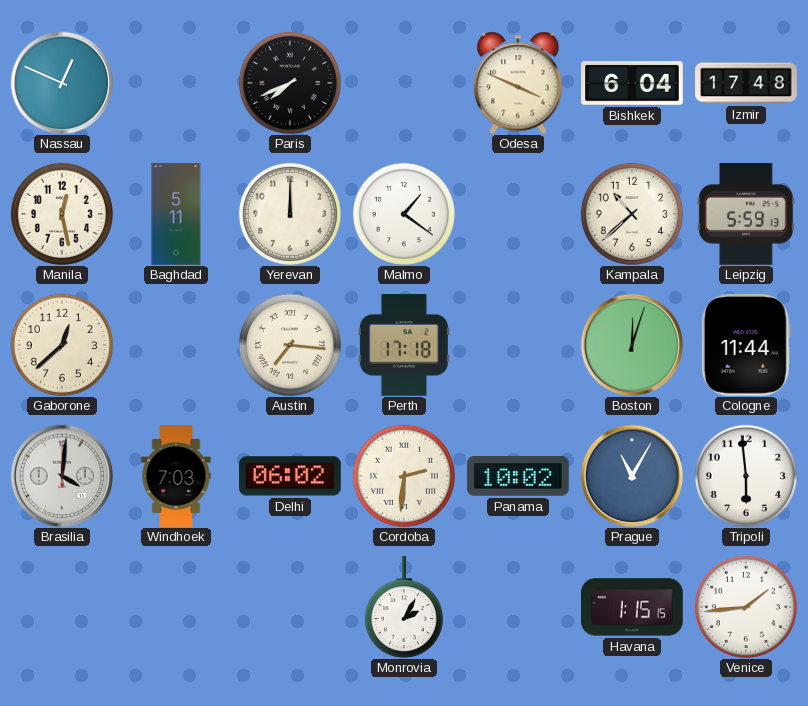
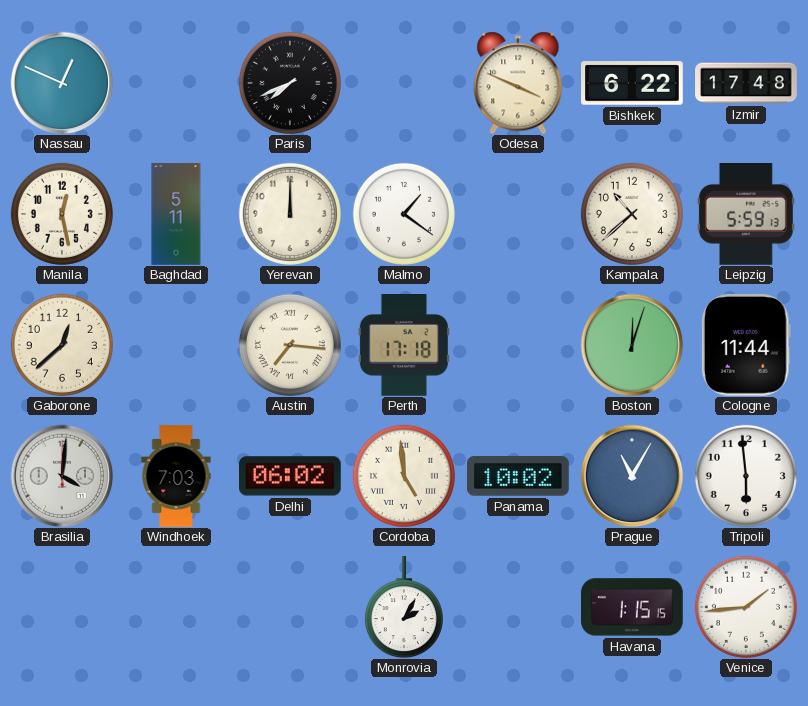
Bishkek: 6:04 -> 6:22 (632, 83)
Cordoba: 2:31 -> 4:59 (404, 476)
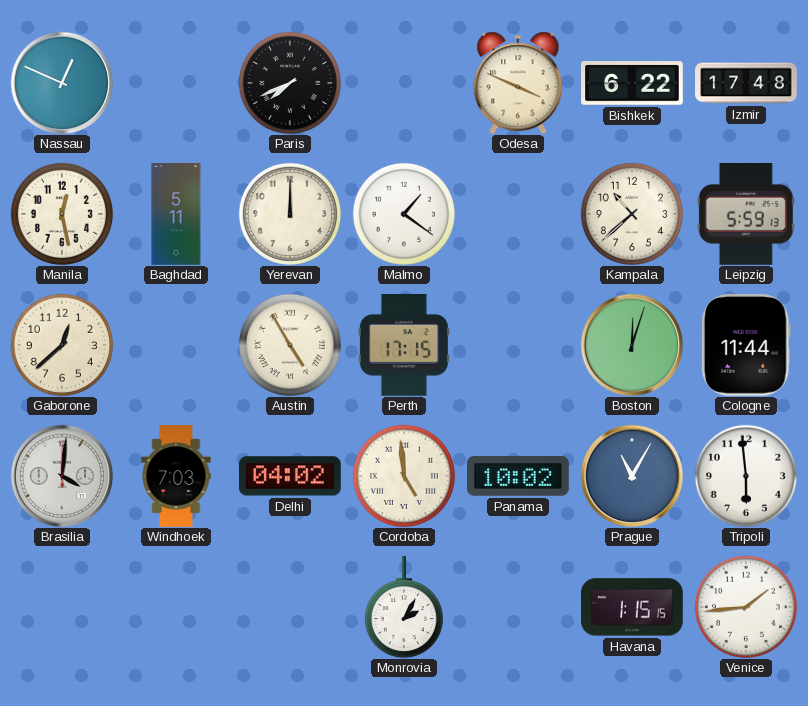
Austin: 7:16 -> 4:55 (290, 345)
Perth: 17:18 -> 17:15 (404, 346)
Delhi: 06:02 -> 04:02 (291, 476)
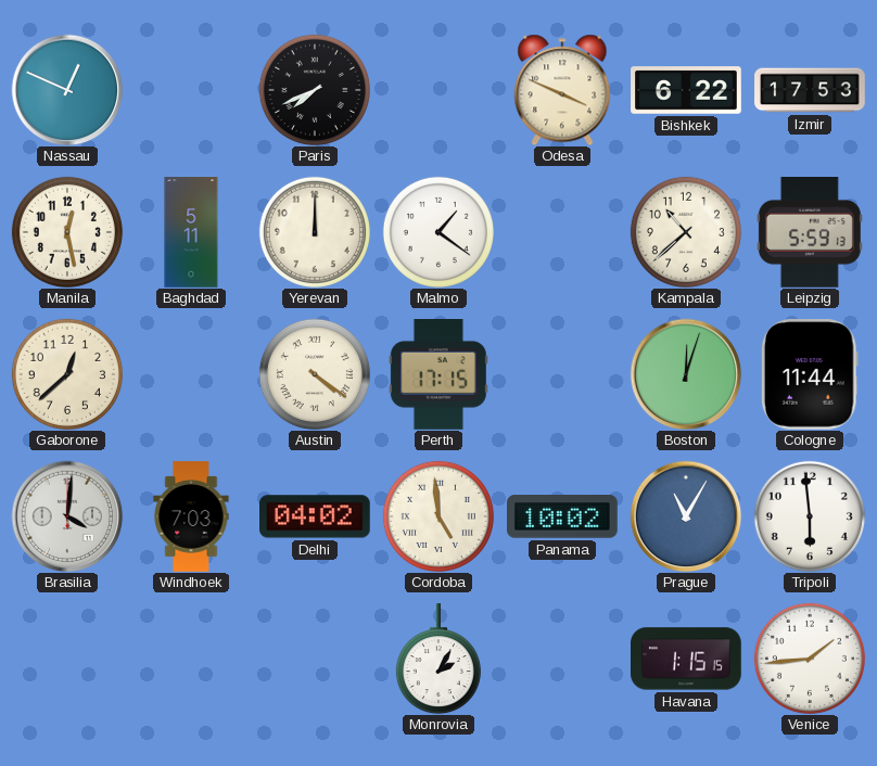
Izmir: 17:48 -> 17:53 (810, 90)
Austin: 4:55 -> 4:21 (315, 374)
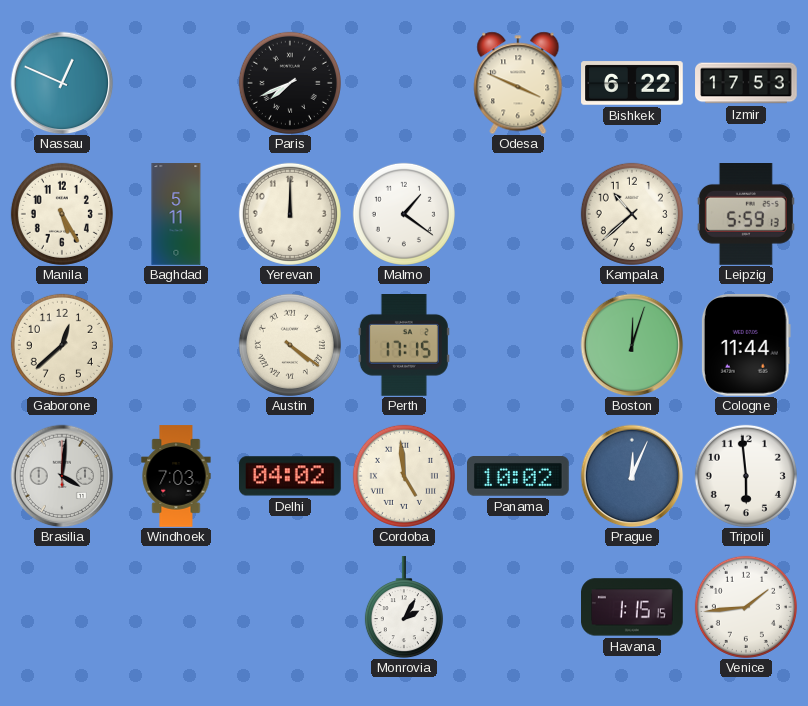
Manila: 12:28 -> 5:25 (62, 214)
Prague: 11:05 -> 12:04 (632, 476)
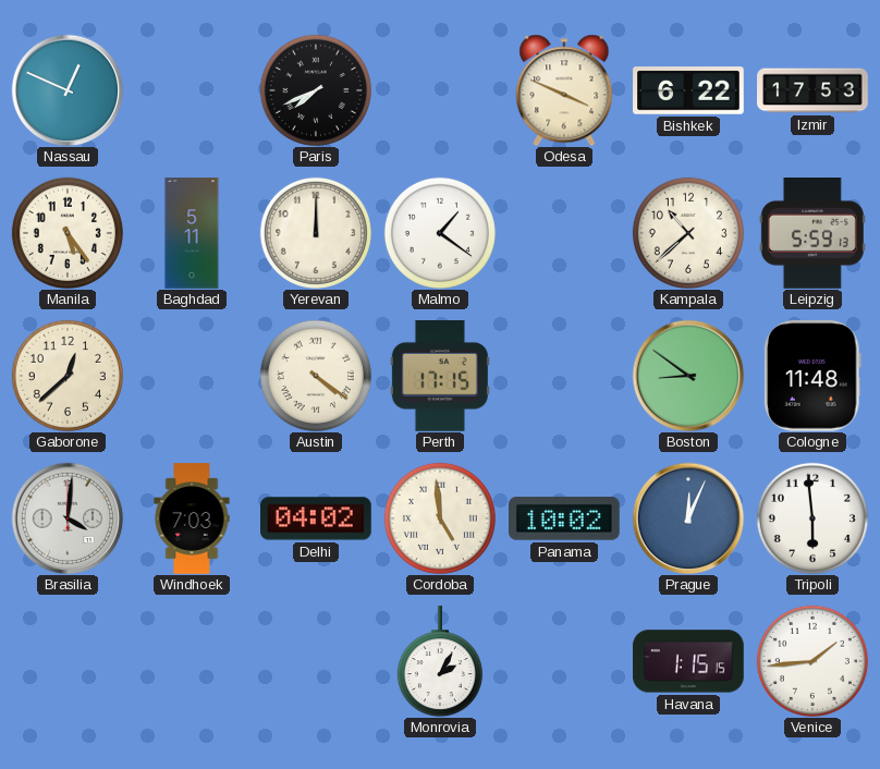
Manila: 5:25 -> 5:24 (68, 233)
Boston: 12:03 -> 8:51 (688, 376)
Cologne: 11:44 -> 11:48 (812, 377)
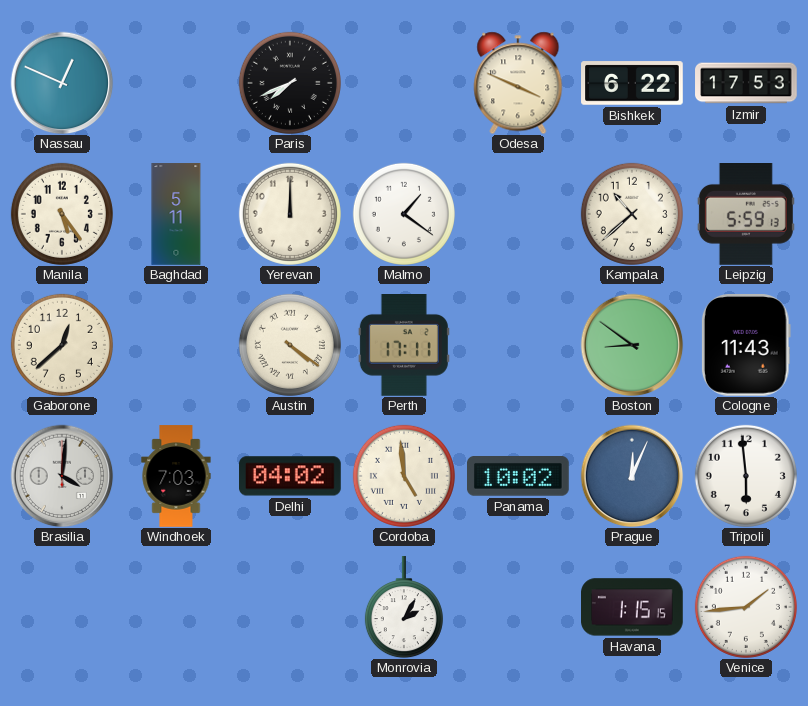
Perth: 17:15 -> 17:11 (404, 346)
Cologne: 11:48 -> 11:43 (746, 346)
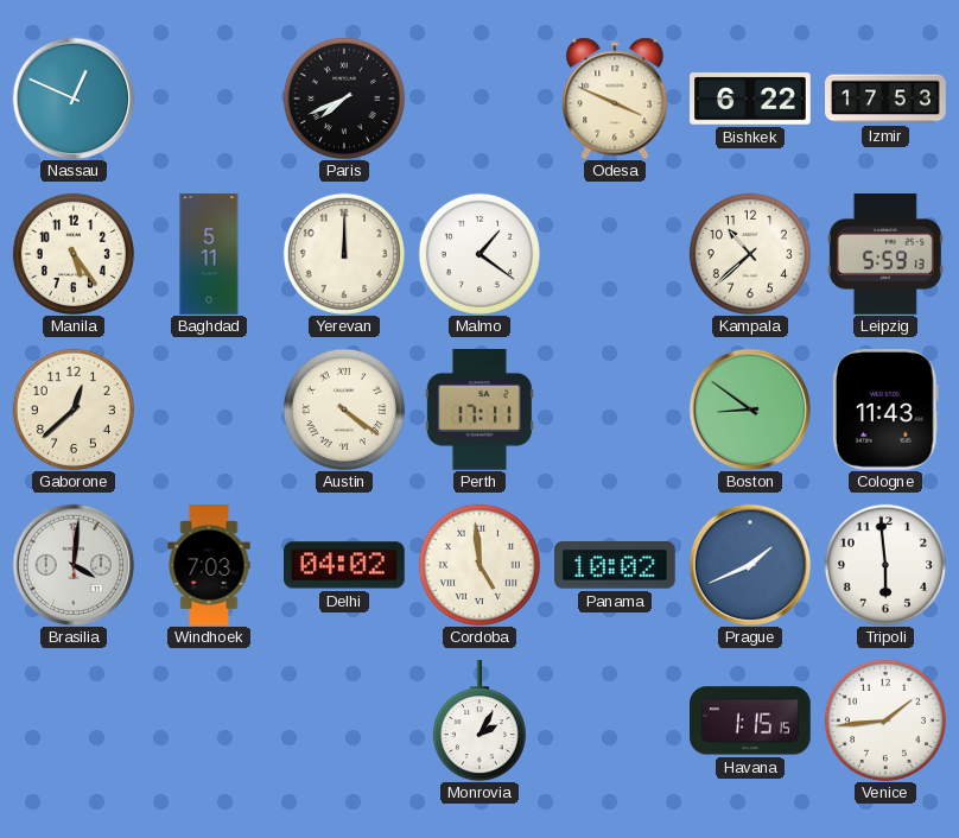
Prague: 12:04 -> 1:41 (750, 565)
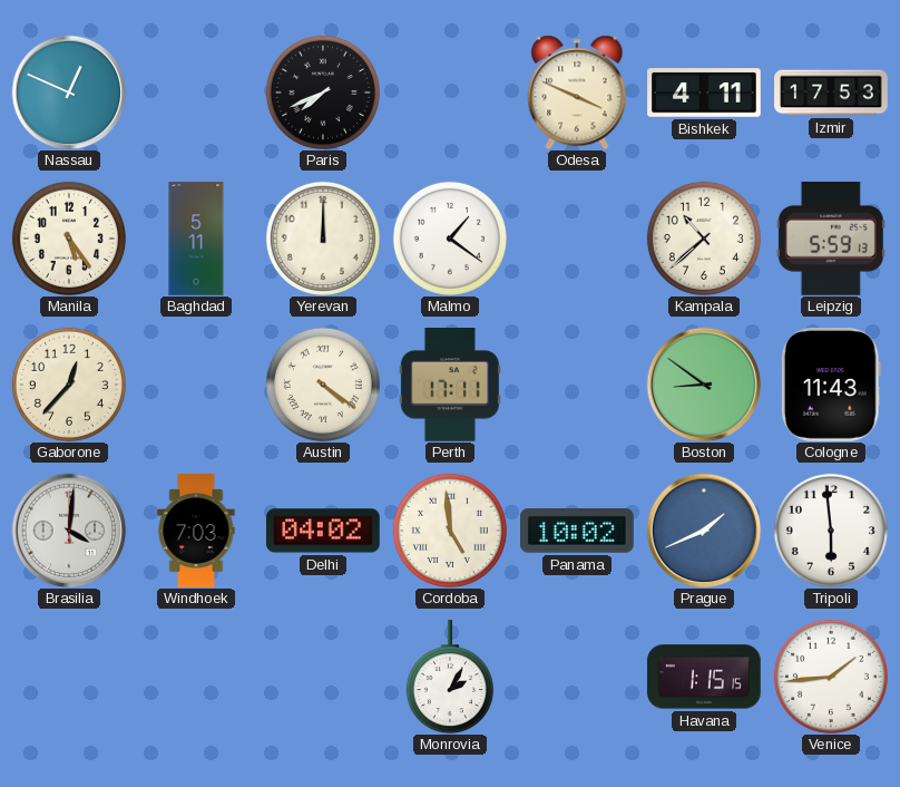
Bishkek: 6:22 -> 4:11 (704, 93)
Gaborone: 12:38 -> 12:37 (69, 385)
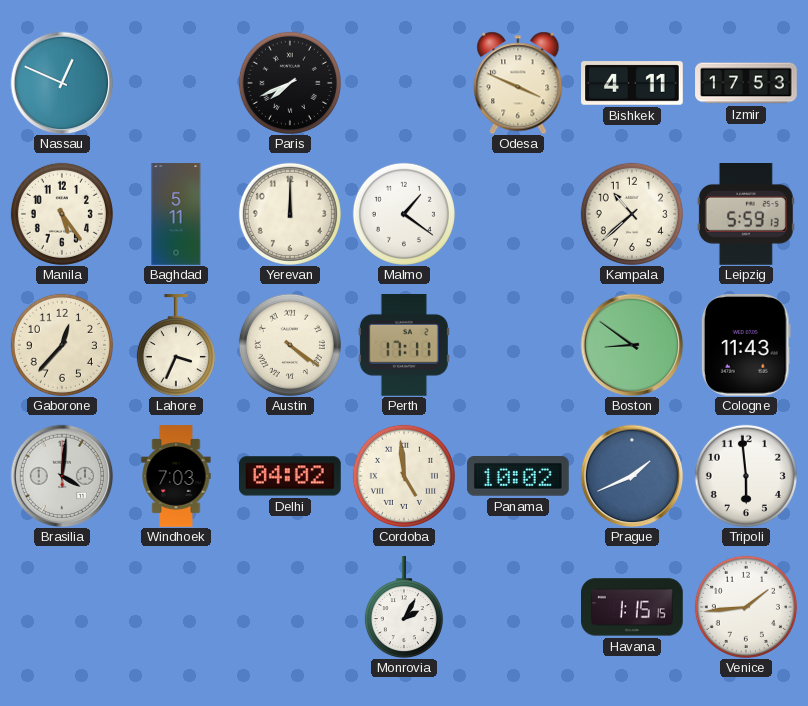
Lahore: none -> 3:34 (176, 345)
